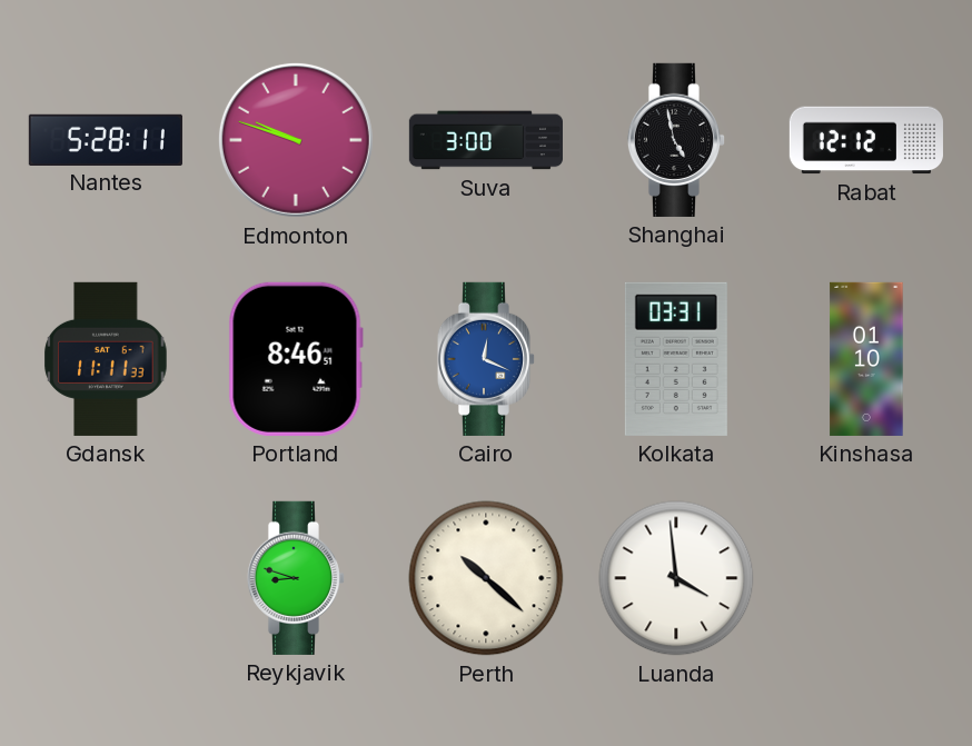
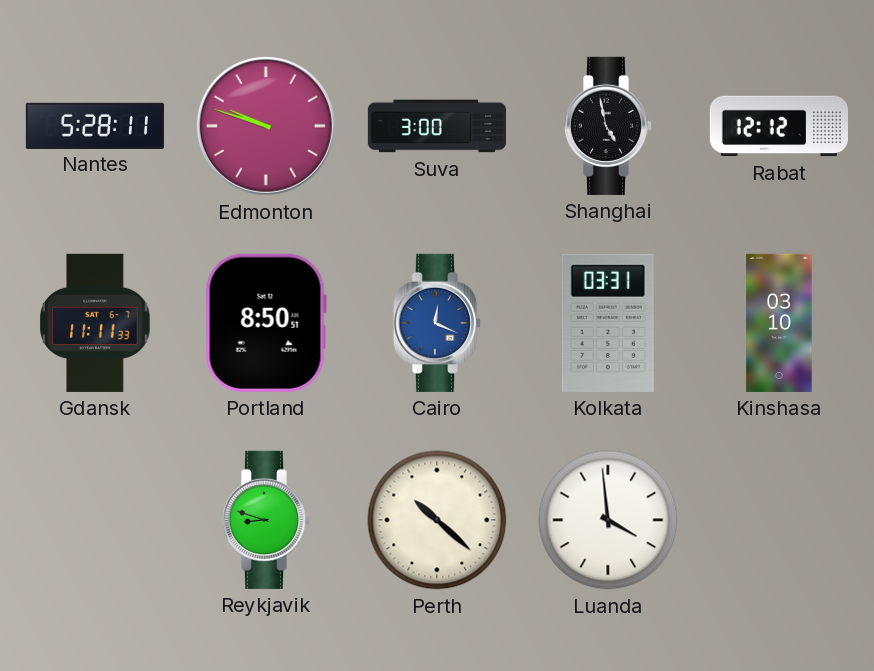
Portland: 8:46 -> 8:50 (266, 323)
Kinshasa: 01:10 -> 03:10 (779, 323)
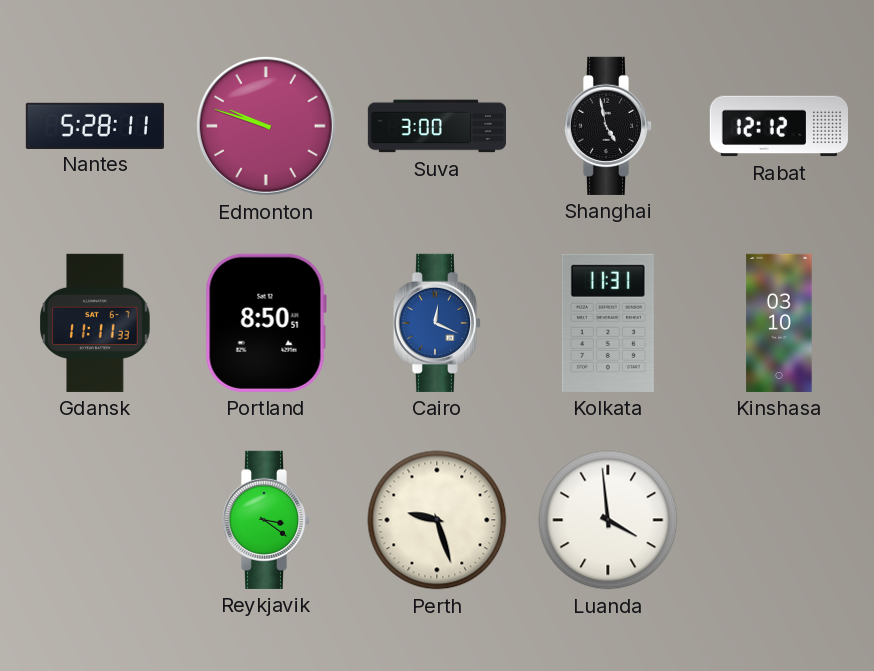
Kolkata: 03:31 -> 11:31 (608, 323)
Reykjavik: 8:48 -> 3:21 (266, 520)
Perth: 10:22 -> 9:27 (437, 520)
